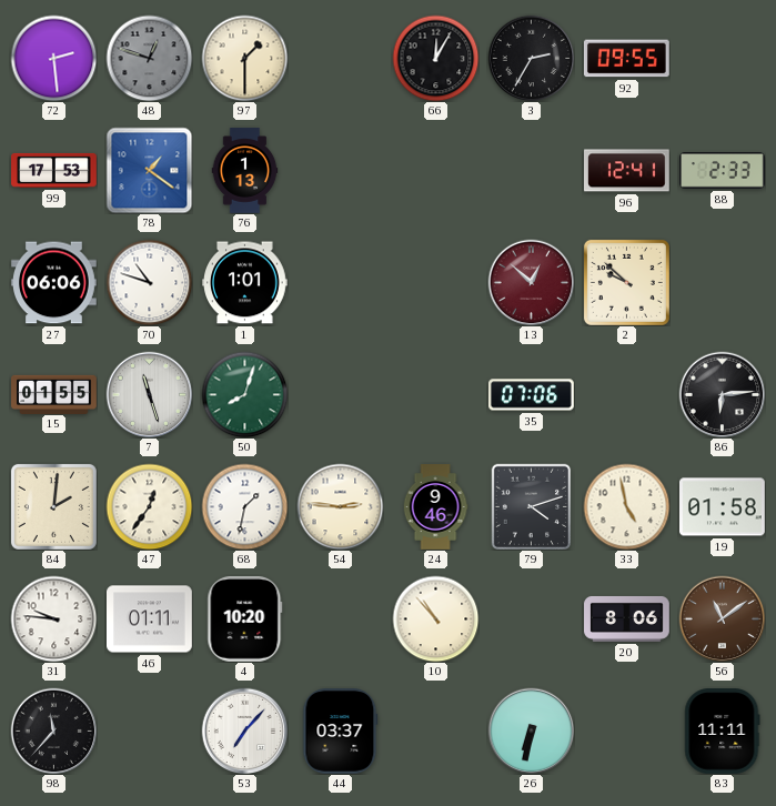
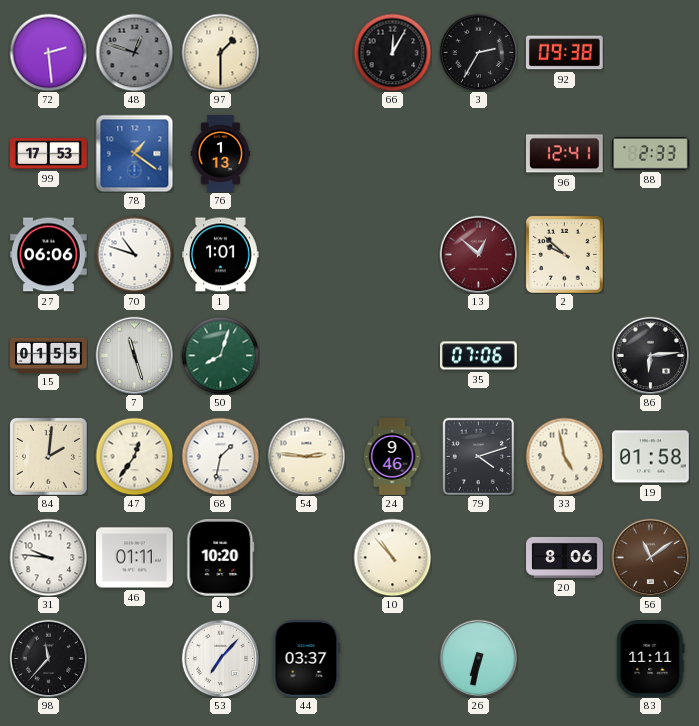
92: 09:55 -> 09:38 (565, 53)
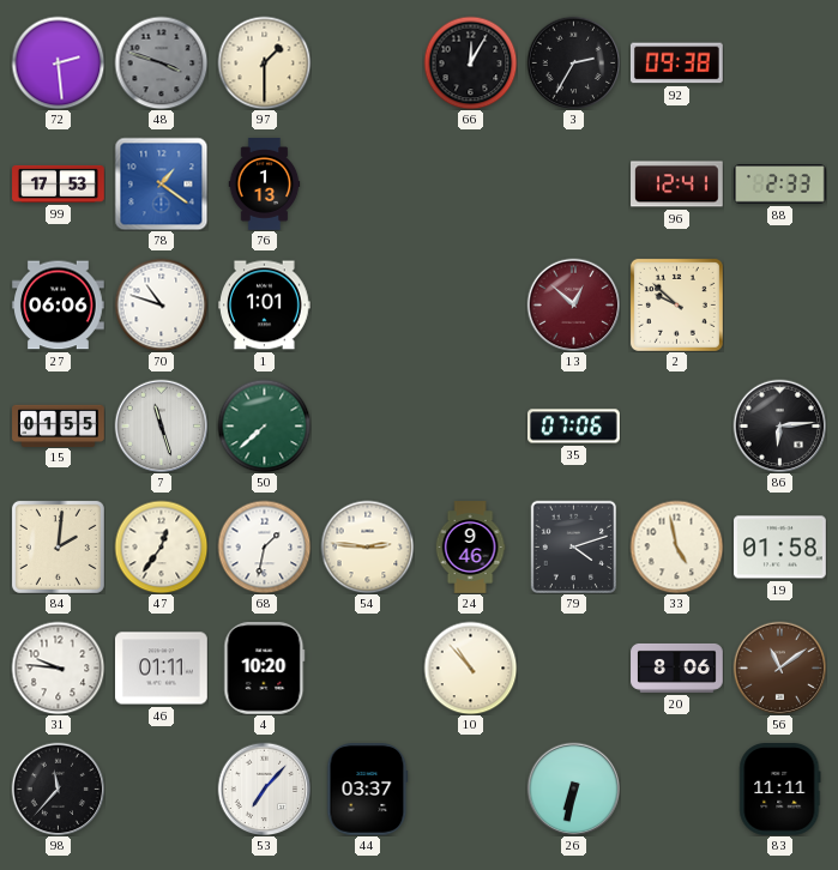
48: 12:48 -> 3:48 (161, 62)
50: 8:03 -> 7:38 (264, 425)
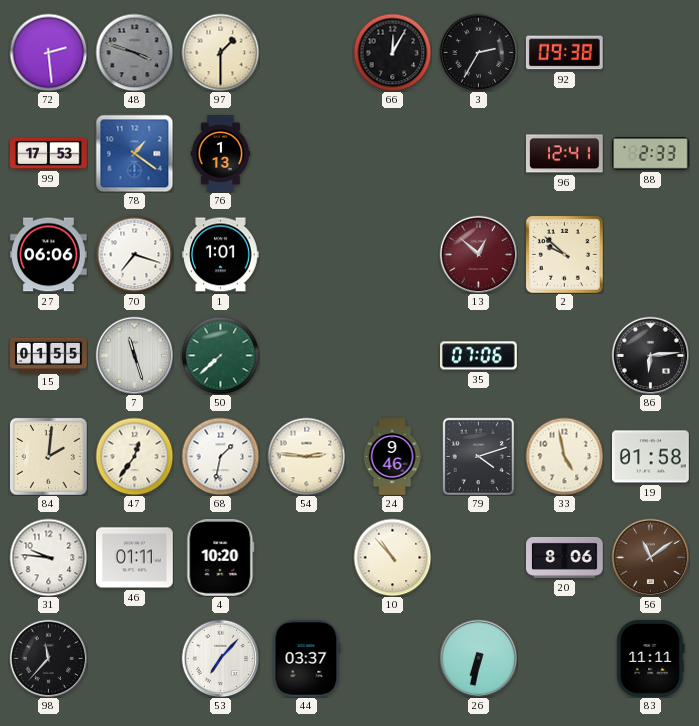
70: 10:48 -> 7:18 (134, 254)
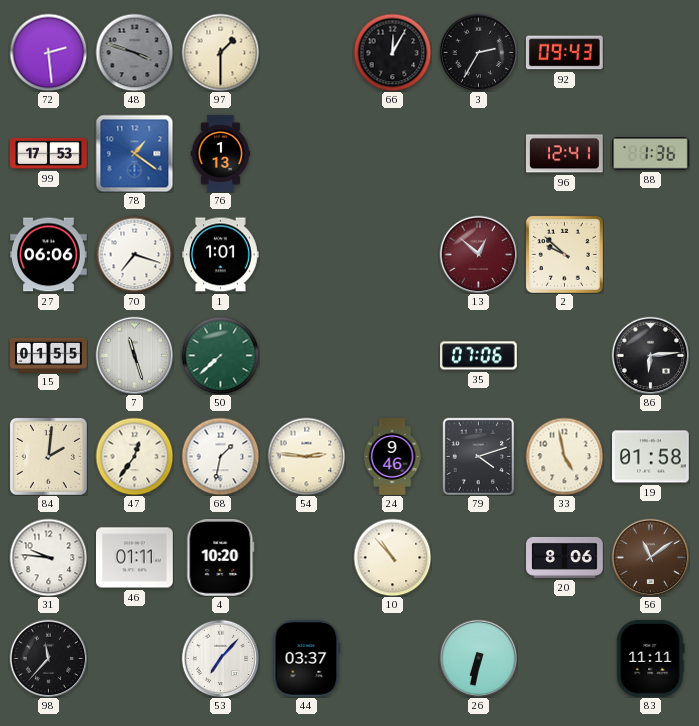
92: 09:38 -> 09:43 (565, 53)
88: 2:33 -> 1:36 (651, 154)
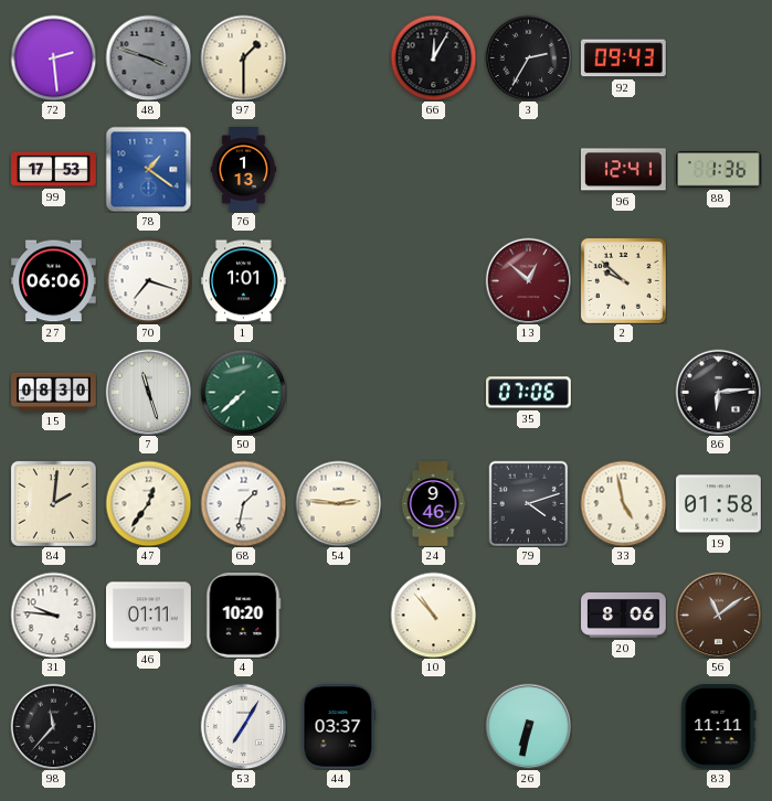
15: 01:55 -> 08:30 (54, 392)
53: 7:07 -> 7:05 (243, 726)
